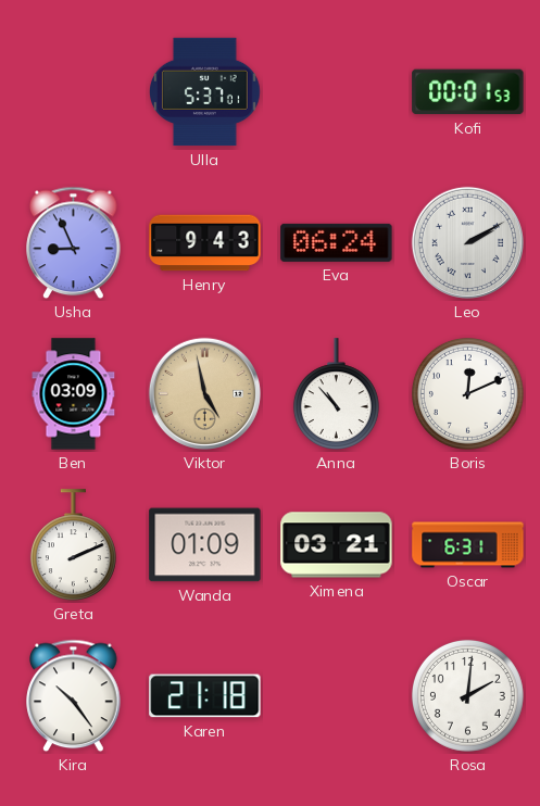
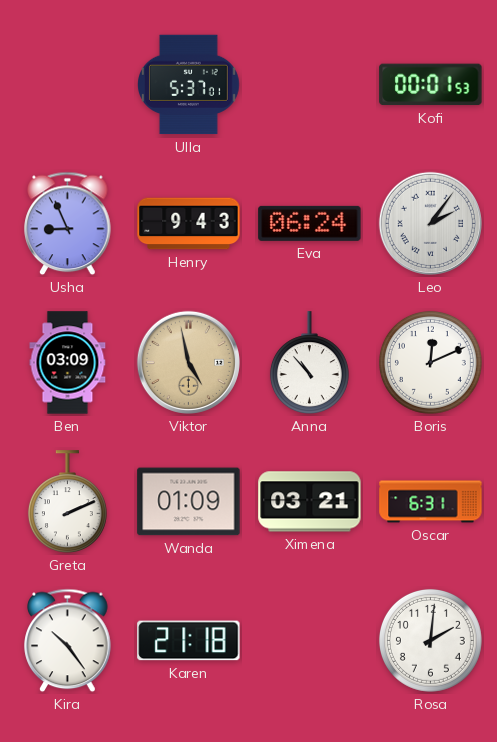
Leo: 2:10 -> 2:06 (430, 223)
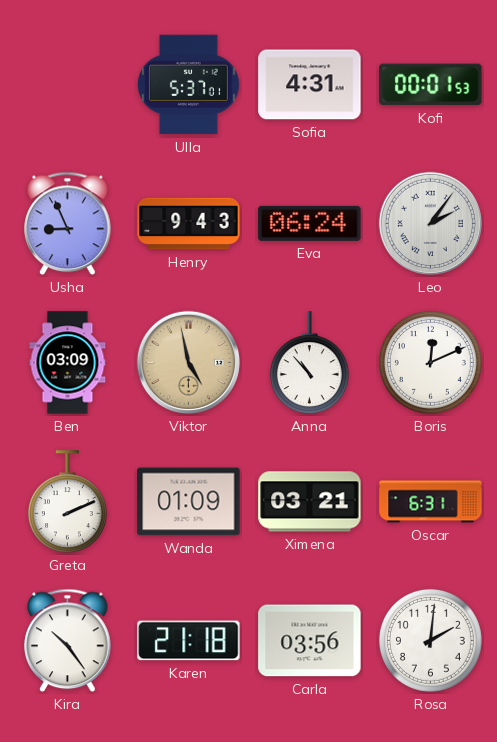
Sofia: none -> 4:31 (310, 85)
Carla: none -> 03:56 (310, 641)
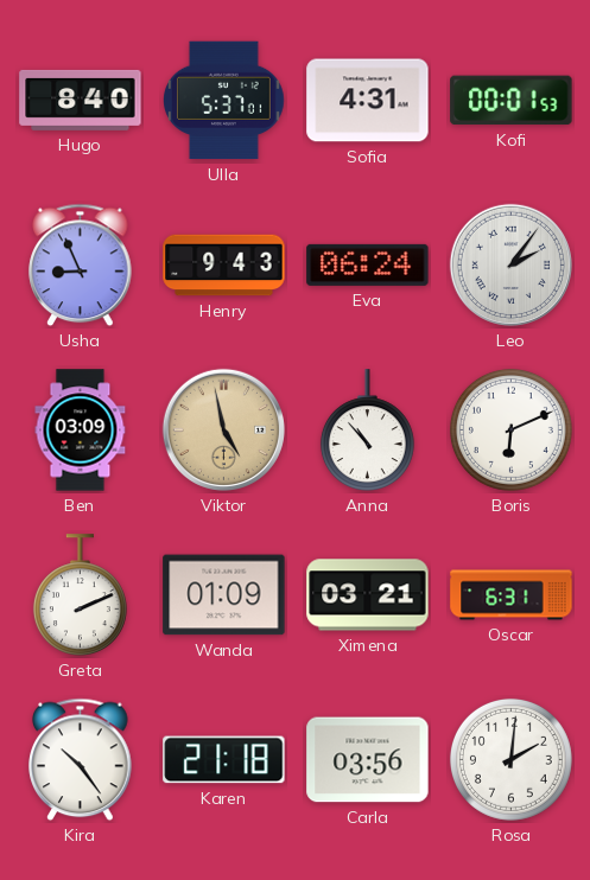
Hugo: none -> 8:40 (81, 100)
Boris: 12:11 -> 6:11 (510, 429)
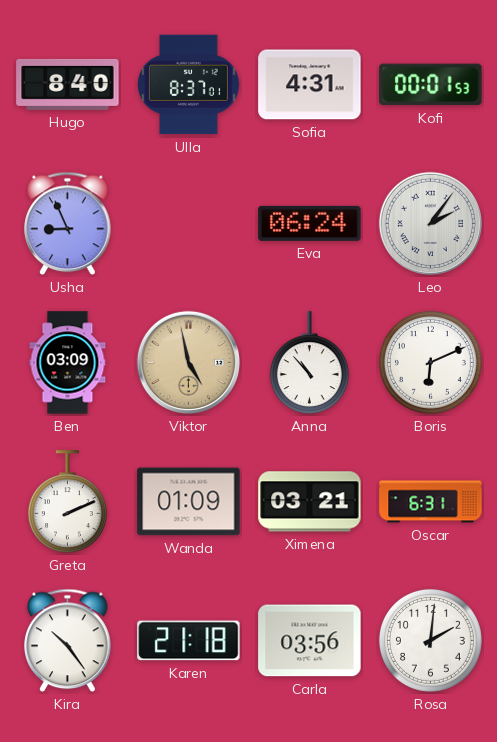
Ulla: 5:37 -> 8:37 (189, 85)
Henry: 9:43 -> none (224, 266)
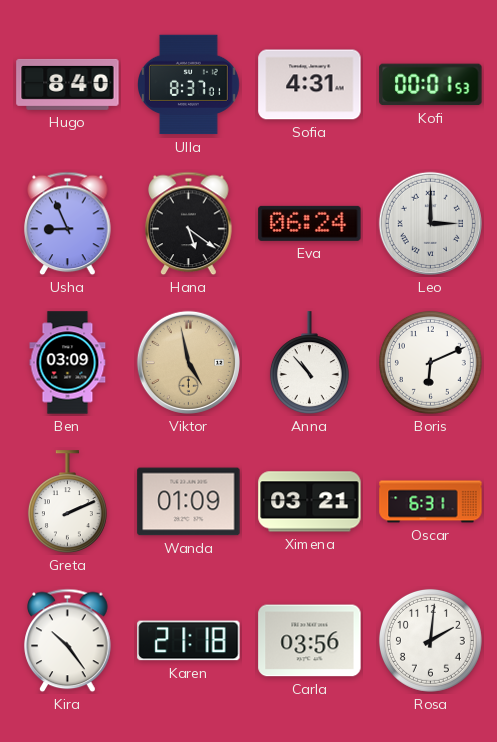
Hana: none -> 5:21 (189, 224)
Leo: 2:06 -> 3:00 (430, 223)
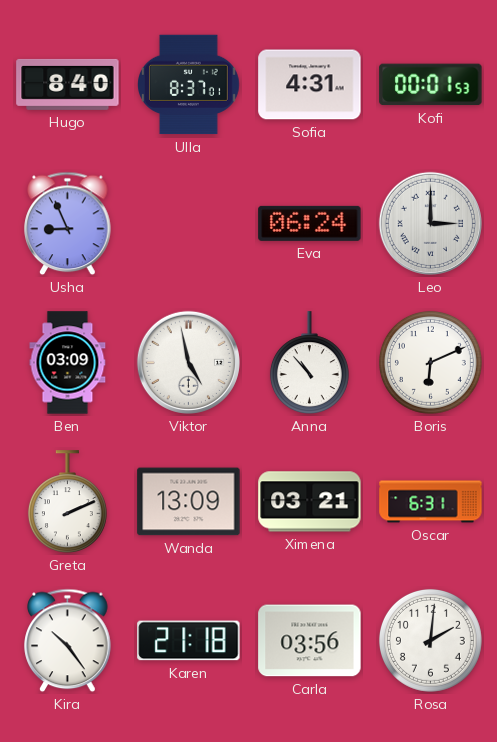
Hana: 5:21 -> none (189, 224)
Viktor dial: champagne -> white (188, 362)
Wanda: 01:09 -> 13:09 (189, 502)
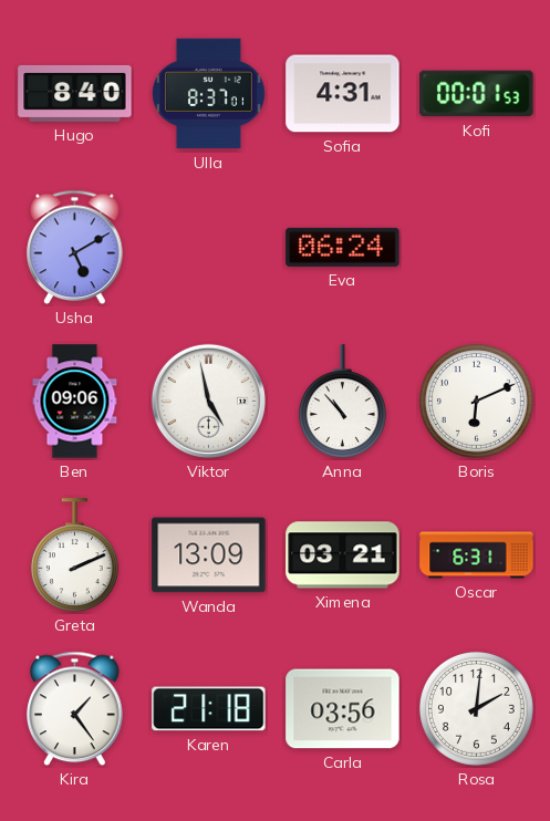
Usha: 8:56 -> 5:10 (75, 248)
Leo: 3:00 -> none (430, 223)
Ben: 03:09 -> 09:06 (75, 402)
Kira: 10:24 -> 1:24 (75, 709)
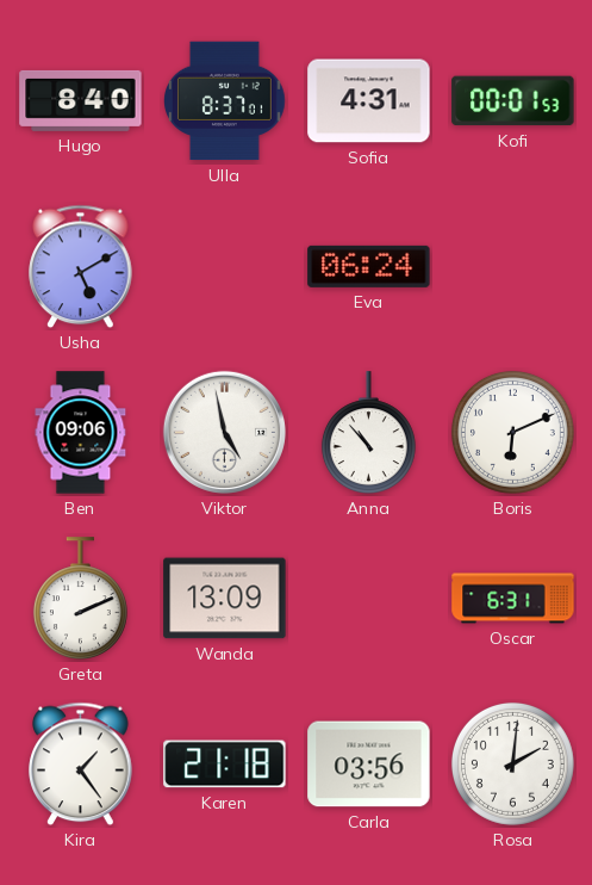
Ximena: 03:21 -> none (343, 555)
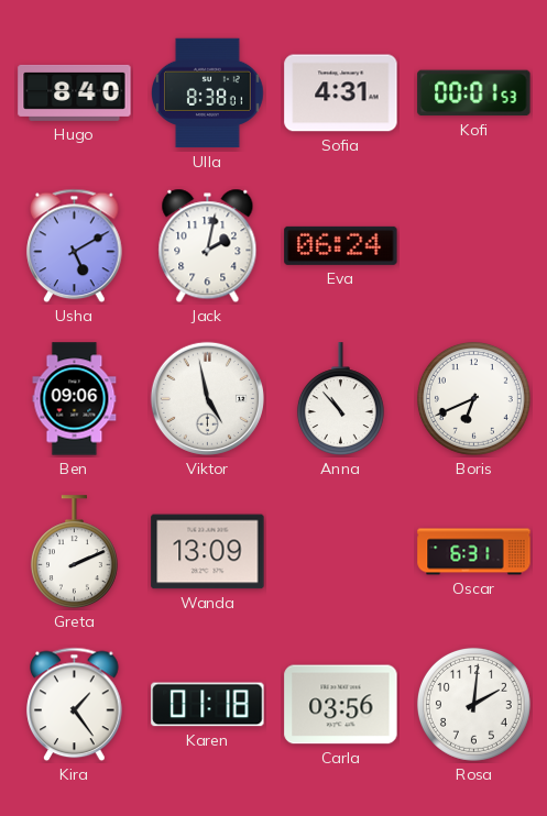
Ulla: 8:37 -> 8:38 (208, 93)
Jack: none -> 2:02 (208, 246)
Boris: 6:11 -> 6:41 (473, 398)
Karen: 21:18 -> 01:18 (208, 705)
